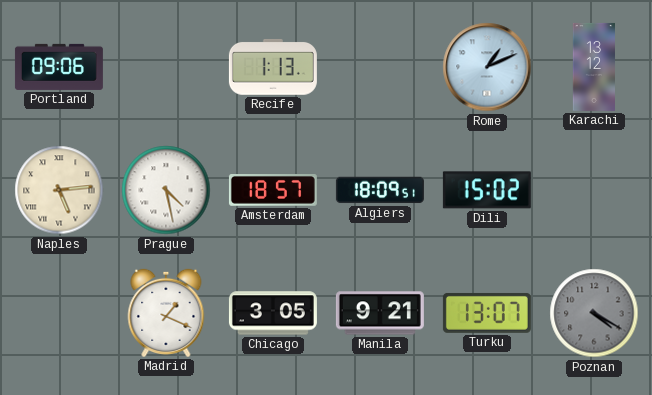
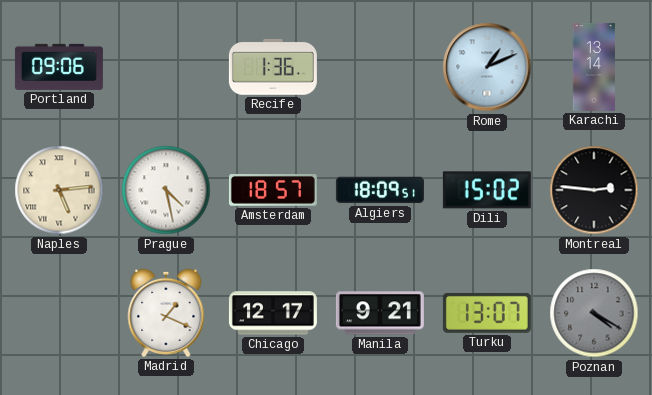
Recife: 1:13 -> 1:36 (273, 67)
Karachi: 13:12 -> 13:14 (593, 67)
Montreal: none -> 2:46 (594, 190)
Chicago: 3:05 -> 12:17 (273, 313)
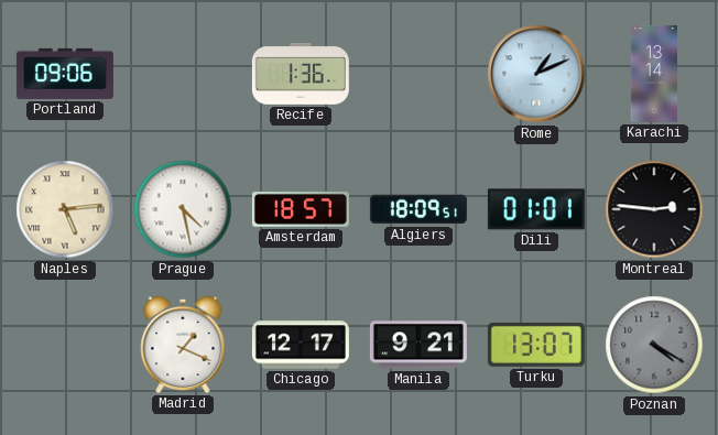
Dili: 15:02 -> 01:01 (536, 209)
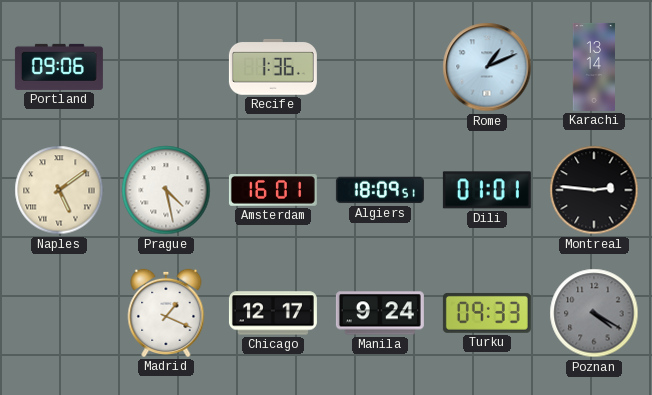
Naples: 5:14 -> 5:09 (59, 190)
Amsterdam: 18:57 -> 16:01 (273, 191)
Manila: 9:21 -> 9:24 (380, 313)
Turku: 13:07 -> 09:33 (487, 313)
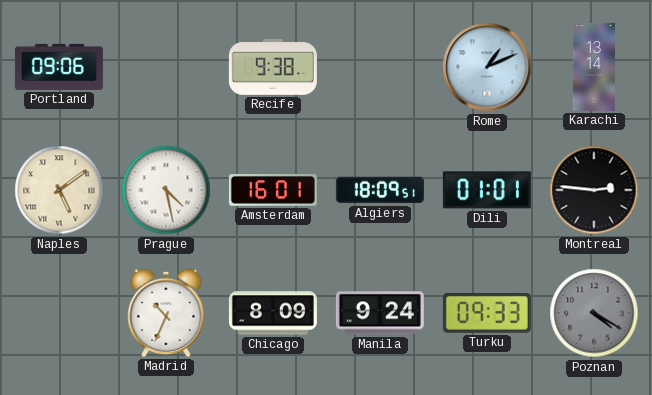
Recife: 1:36 -> 9:38 (273, 67)
Madrid: 1:19 -> 10:34 (166, 313)
Chicago: 12:17 -> 8:09 (273, 313)
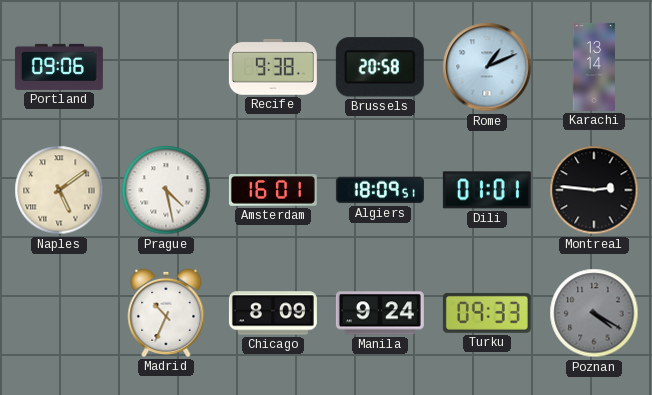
Brussels: none -> 20:58 (380, 67)
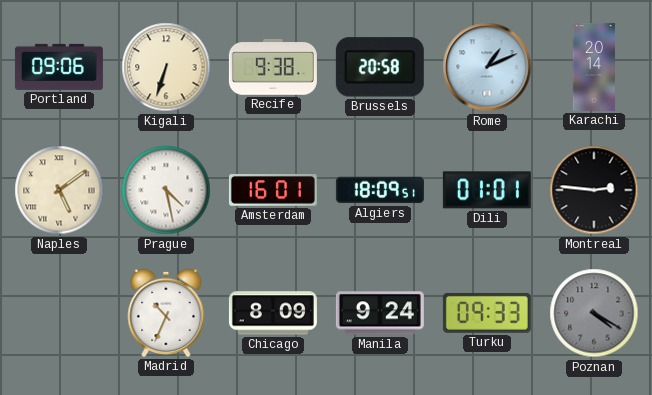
Kigali: none -> 6:33 (166, 67)
Karachi: 13:14 -> 20:14 (593, 67)
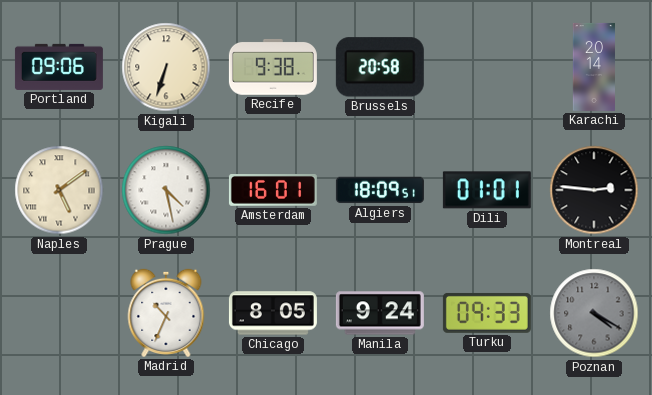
Rome: 1:11 -> none (487, 67)
Chicago: 8:09 -> 8:05 (273, 313)
